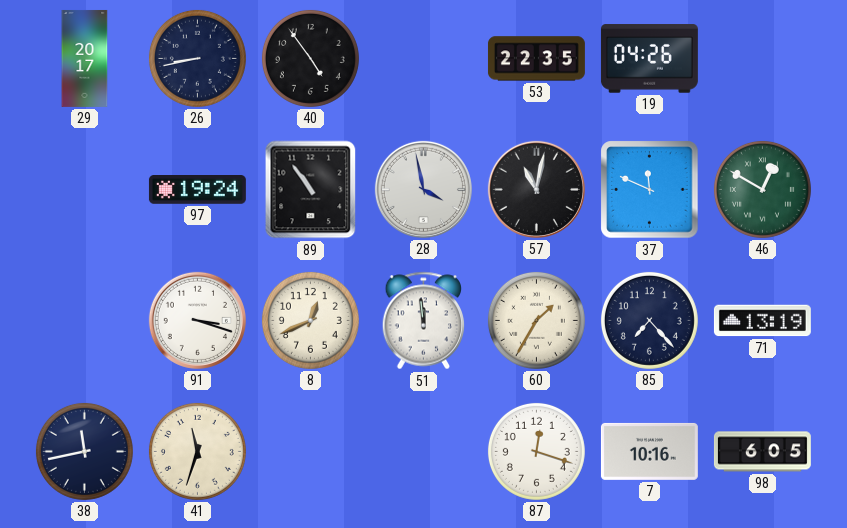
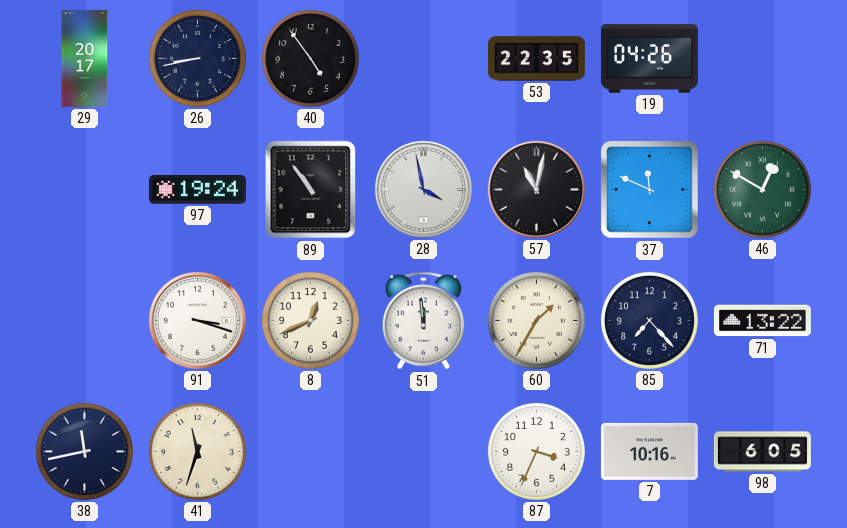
71: 13:19 -> 13:22 (762, 321)
87: 12:18 -> 3:34 (536, 451)
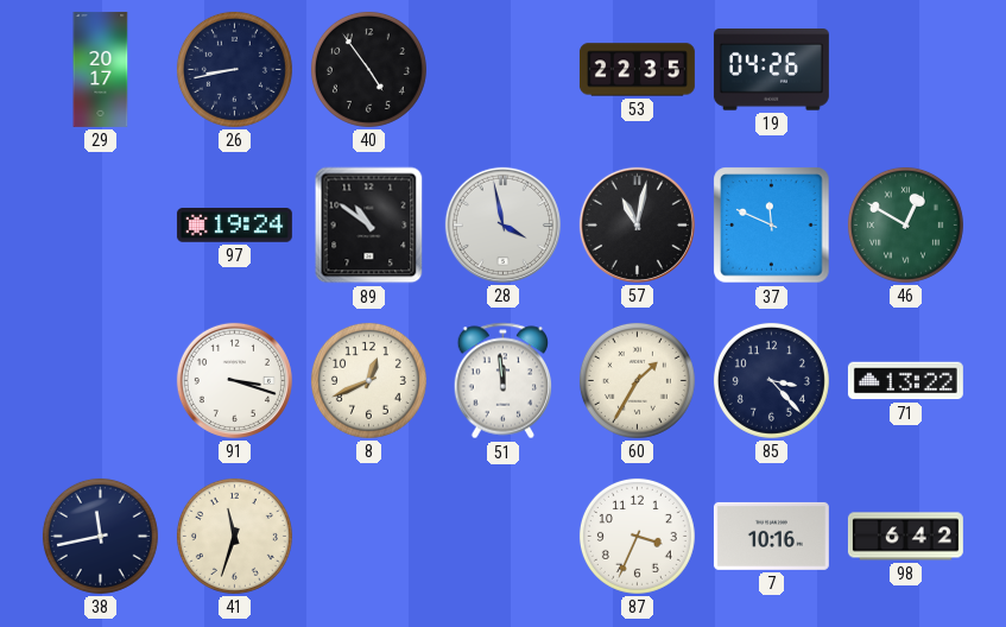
89: 10:54 -> 10:51 (369, 226)
85: 7:23 -> 3:23 (771, 380)
98: 6:05 -> 6:42 (905, 537)
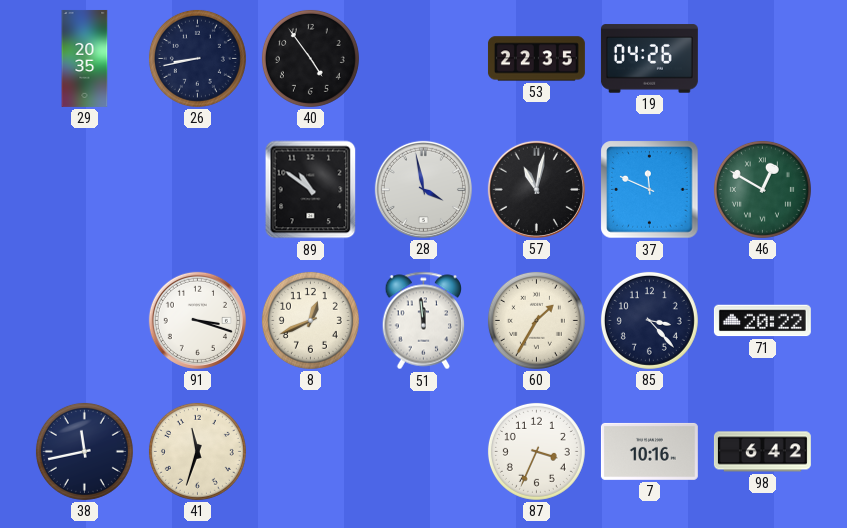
29: 20:17 -> 20:35 (85, 58)
97: 19:24 -> none (234, 226)
71: 13:22 -> 20:22 (762, 321)
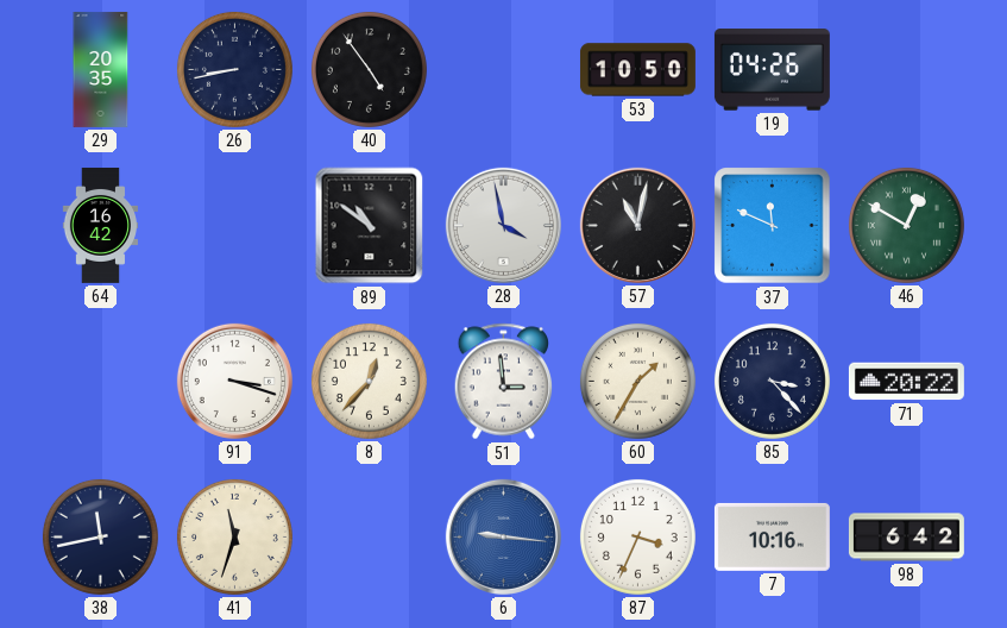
53: 22:35 -> 10:50 (637, 70)
64: none -> 16:42 (100, 225)
8: 12:41 -> 12:37 (369, 381)
51: 11:59 -> 2:59 (504, 382)
6: none -> 9:16 (503, 536)
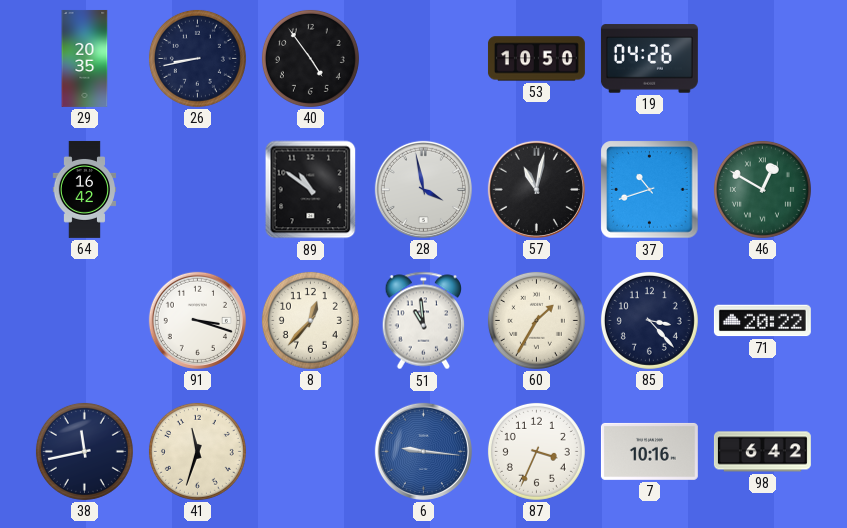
37: 11:49 -> 10:42 (650, 190)
51: 2:59 -> 10:59 (424, 321)
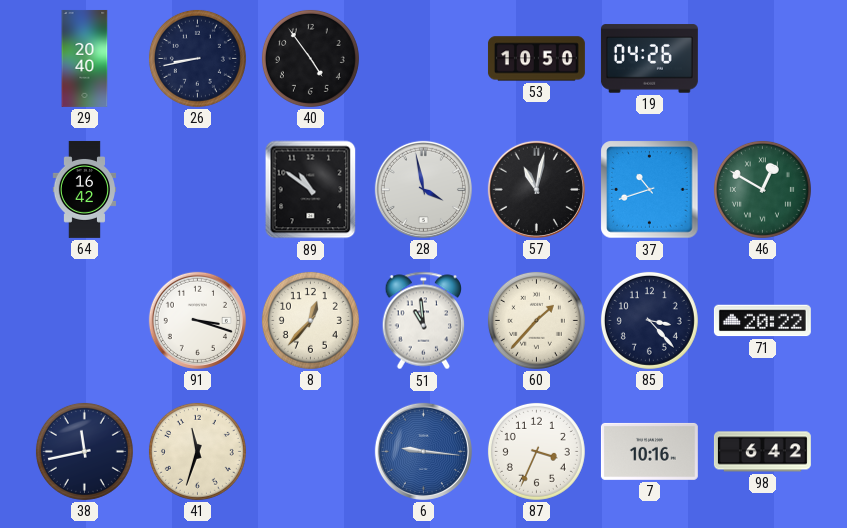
29: 20:35 -> 20:40 (85, 58)
60: 1:35 -> 1:37 (536, 320)
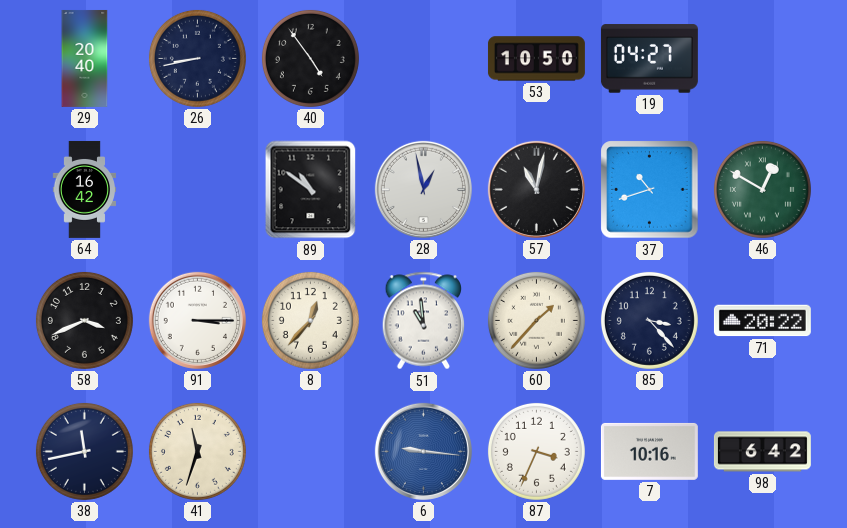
19: 04:26 -> 04:27 (649, 59)
28: 3:58 -> 12:58 (423, 189)
58: none -> 3:41 (84, 320)
91: 3:18 -> 3:15 (197, 320)
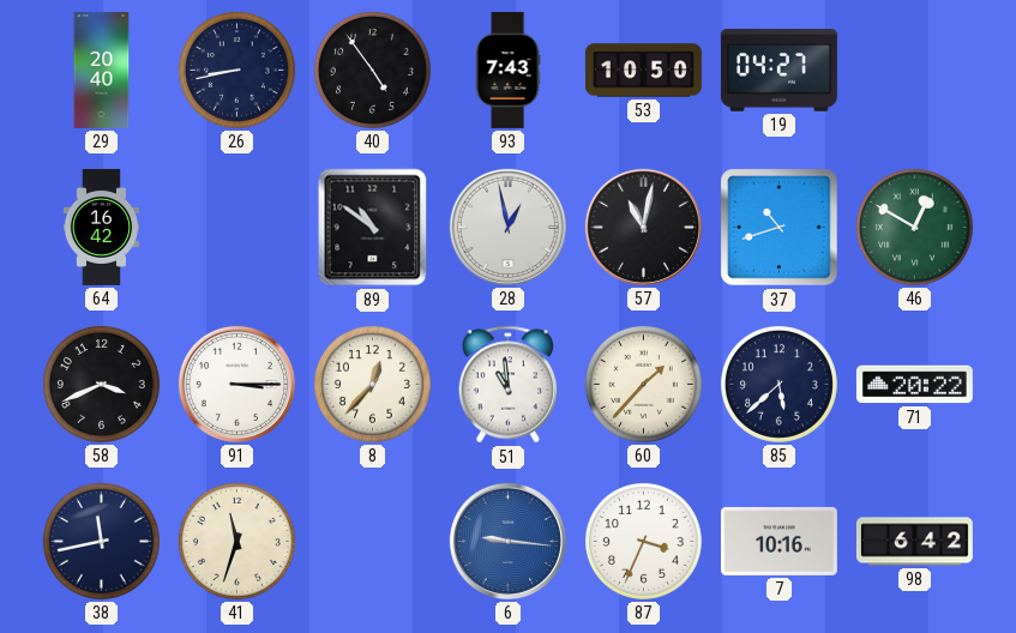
93: none -> 7:43 (507, 70)
85: 3:23 -> 5:38 (778, 384)
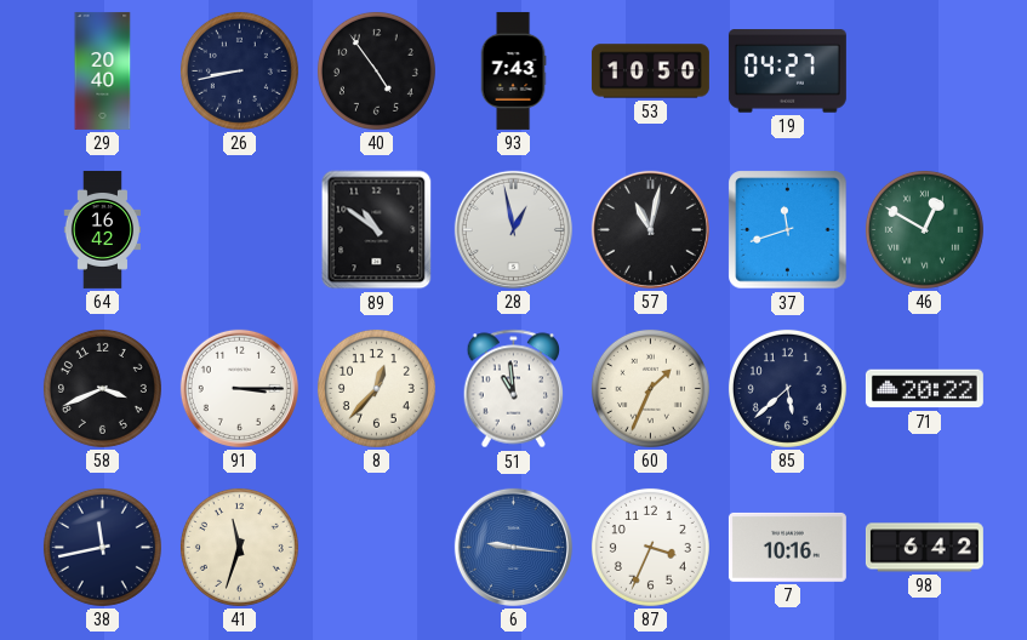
37: 10:42 -> 11:42 (788, 230)
60: 1:37 -> 1:34 (650, 388)
